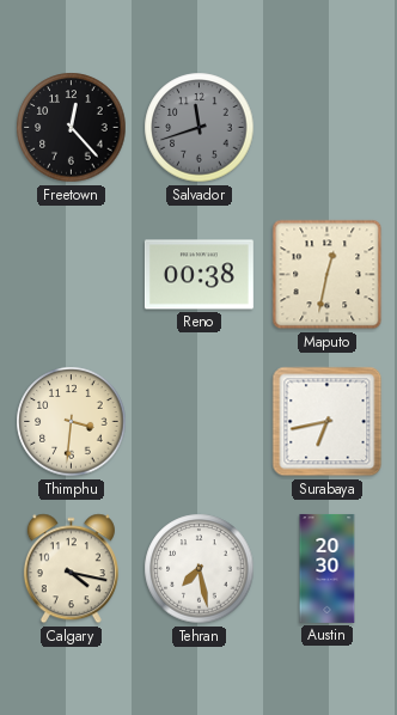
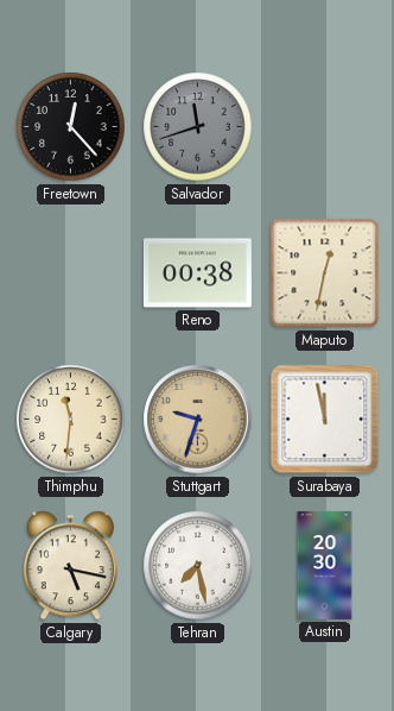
Thimphu: 3:31 -> 11:31 (71, 420)
Stuttgart: none -> 9:33 (198, 420)
Surabaya: 6:43 -> 11:58 (325, 420)
Calgary: 4:17 -> 5:17 (70, 566)
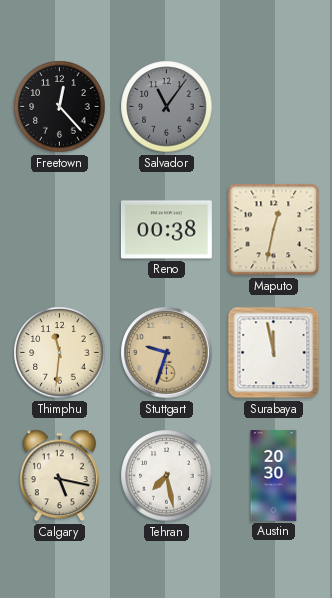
Salvador: 11:42 -> 11:06 (167, 107)
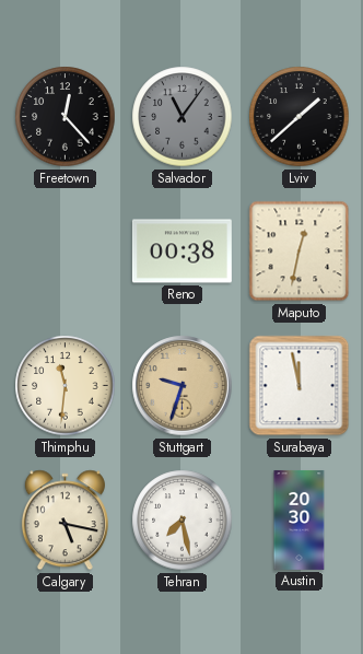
Lviv: none -> 1:38 (300, 117)
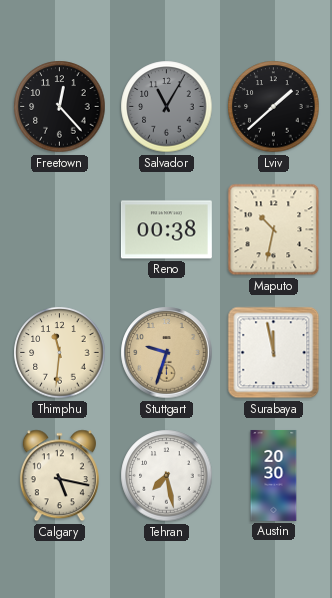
Salvador: 11:06 -> 11:05 (167, 107)
Maputo: 12:32 -> 10:32 (274, 230)
